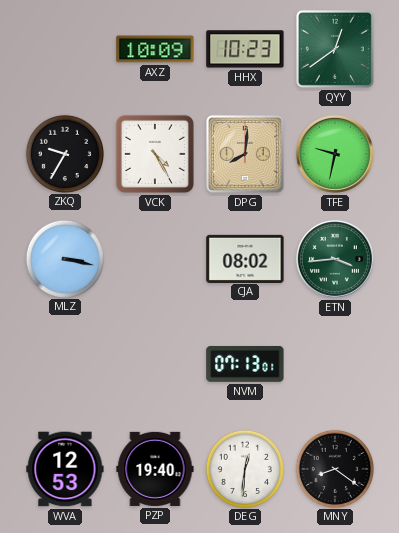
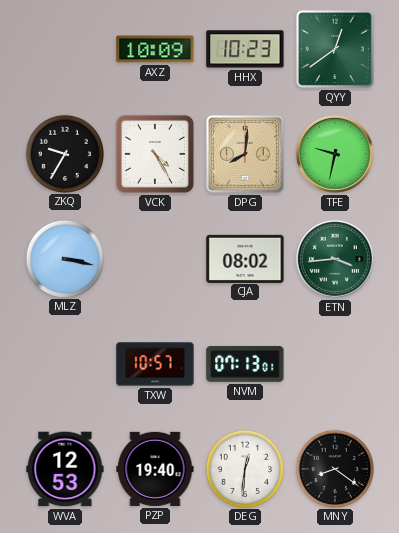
TXW: none -> 10:57 (155, 364)
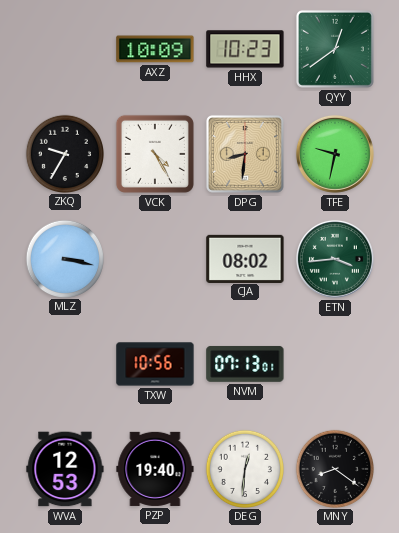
DPG: 8:01 -> 8:31 (245, 154)
TXW: 10:57 -> 10:56 (155, 364)
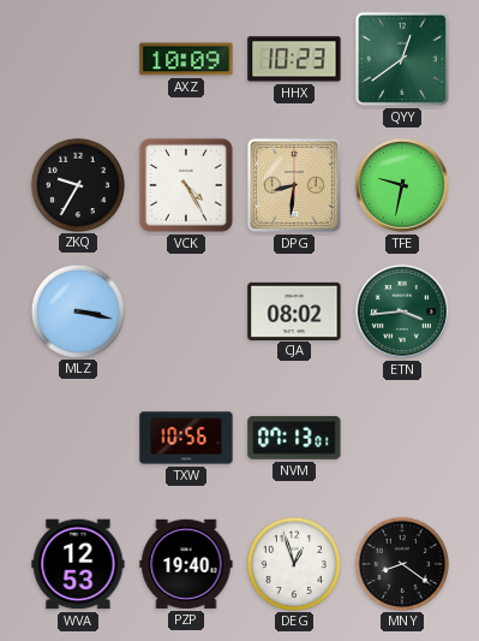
DEG: 12:31 -> 12:57 (293, 563)
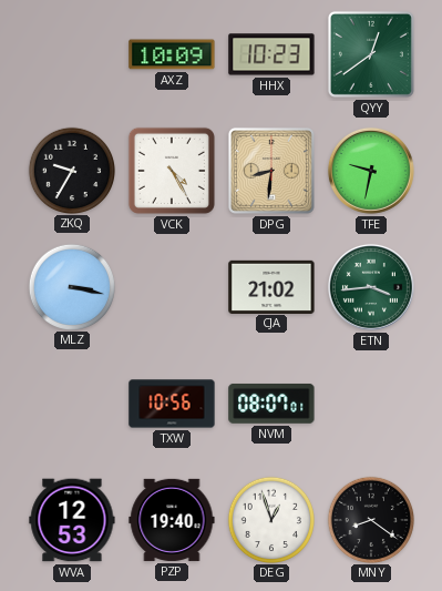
CJA: 08:02 -> 21:02 (271, 286)
NVM: 07:13 -> 08:07 (271, 404)
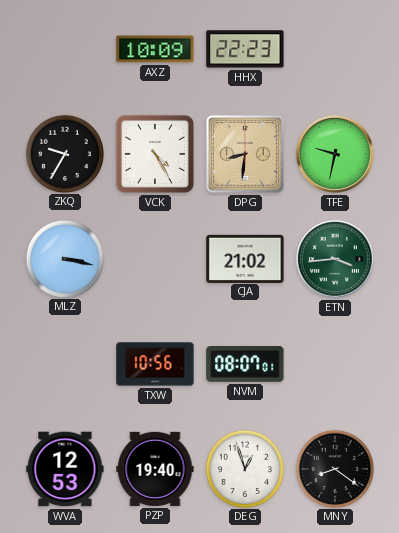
HHX: 10:23 -> 22:23 (245, 49)
QYY: 12:39 -> none (371, 54)
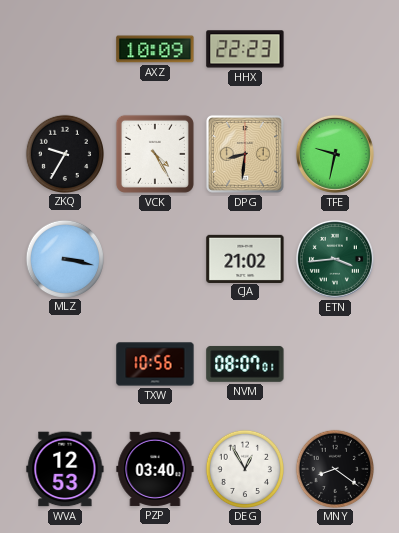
PZP: 19:40 -> 03:40 (155, 469)
DEG: 12:57 -> 12:55 (244, 468)
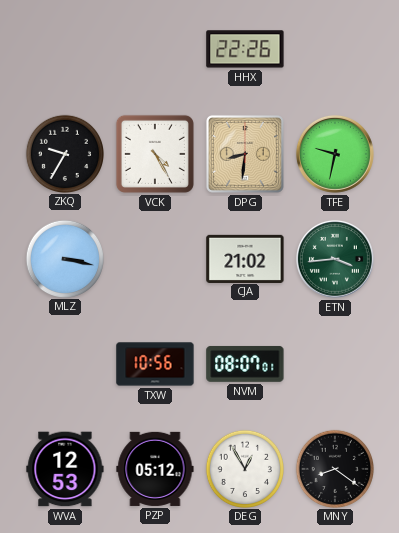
AXZ: 10:09 -> none (155, 49)
HHX: 22:23 -> 22:26 (245, 49)
PZP: 03:40 -> 05:12 (155, 469)
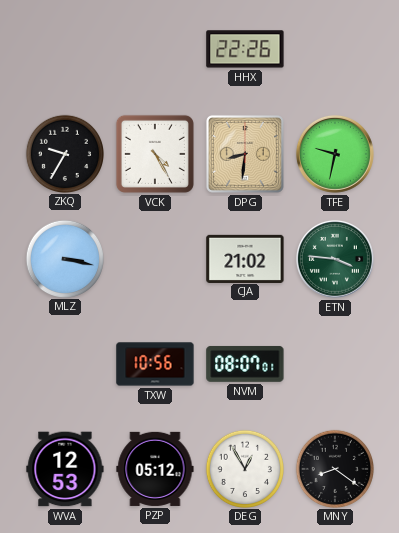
ETN: 3:44 -> 3:46 (335, 259)
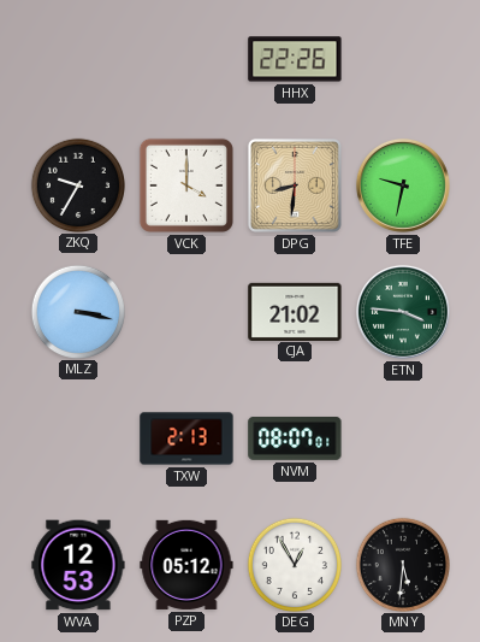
VCK: 4:25 -> 4:00 (186, 185)
TXW: 10:56 -> 2:13 (186, 438)
MNY: 8:21 -> 5:31 (402, 564)
